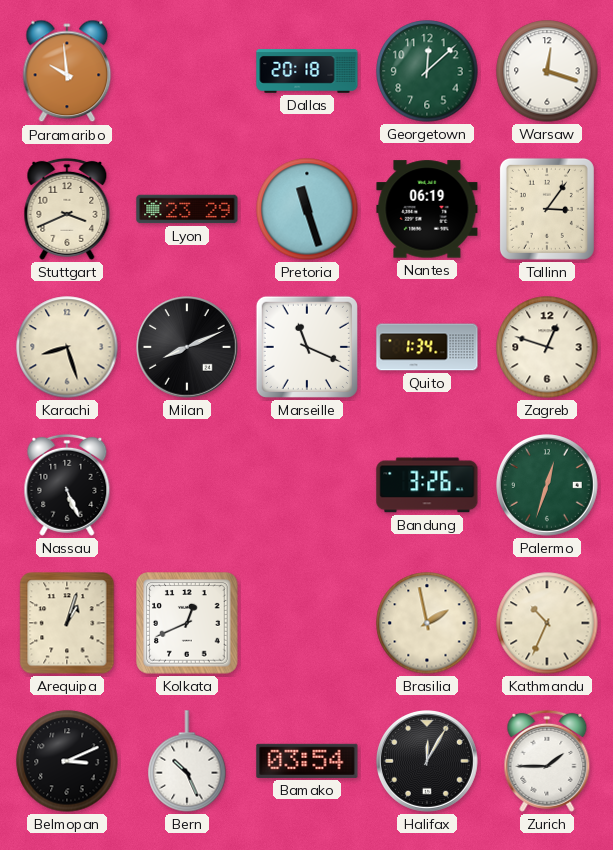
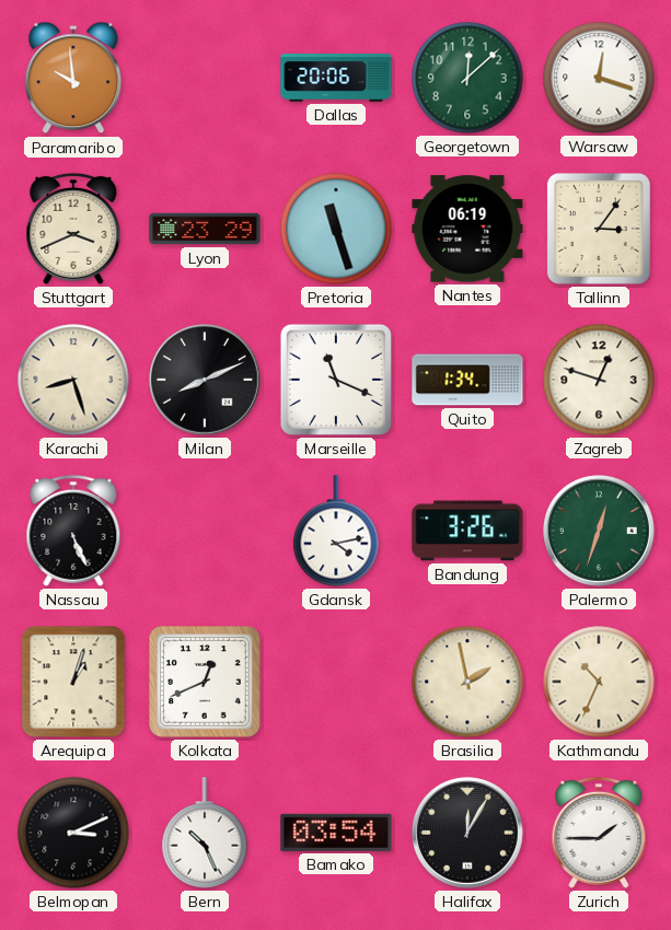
Dallas: 20:18 -> 20:06 (336, 79)
Gdansk: none -> 4:13 (336, 531)
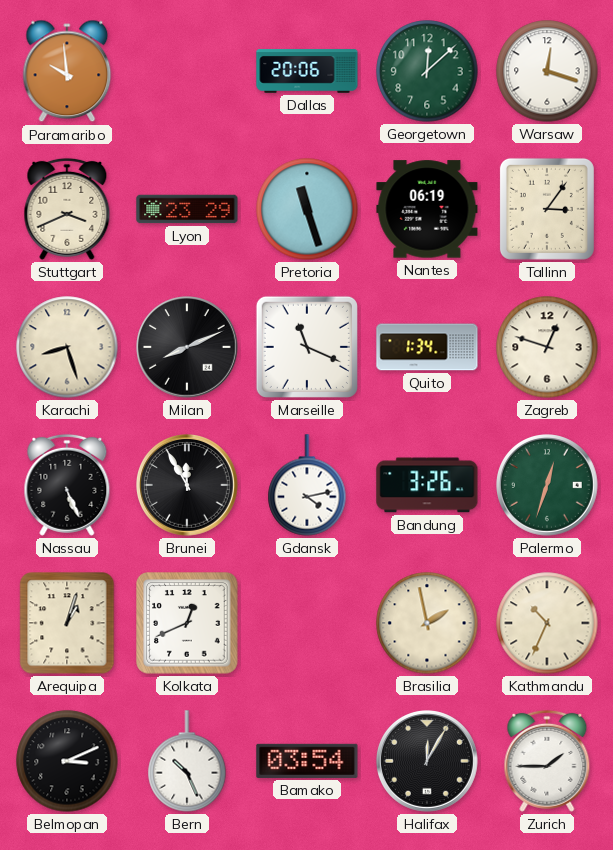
Brunei: none -> 11:55 (188, 486)
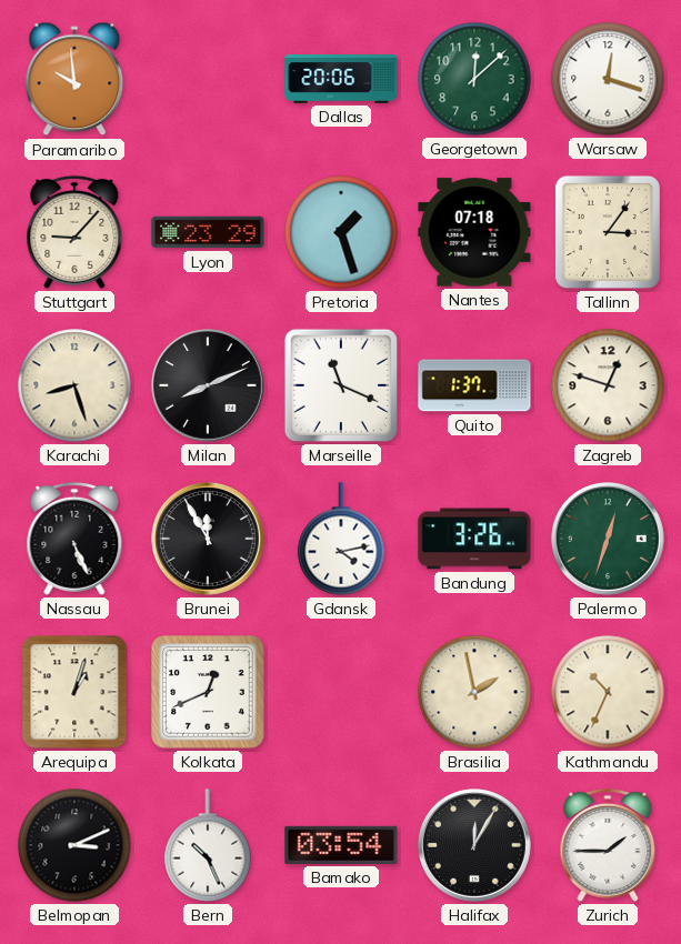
Stuttgart: 3:41 -> 9:07 (74, 232)
Pretoria: 11:27 -> 1:27 (341, 232)
Nantes: 06:19 -> 07:18 (474, 232)
Quito: 1:34 -> 1:37 (474, 385)
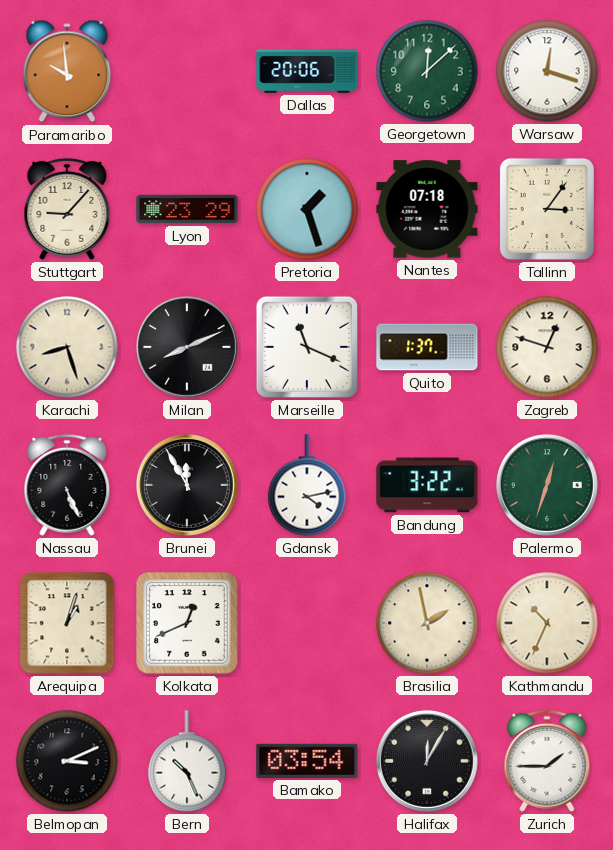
Bandung: 3:26 -> 3:22 (427, 485)
